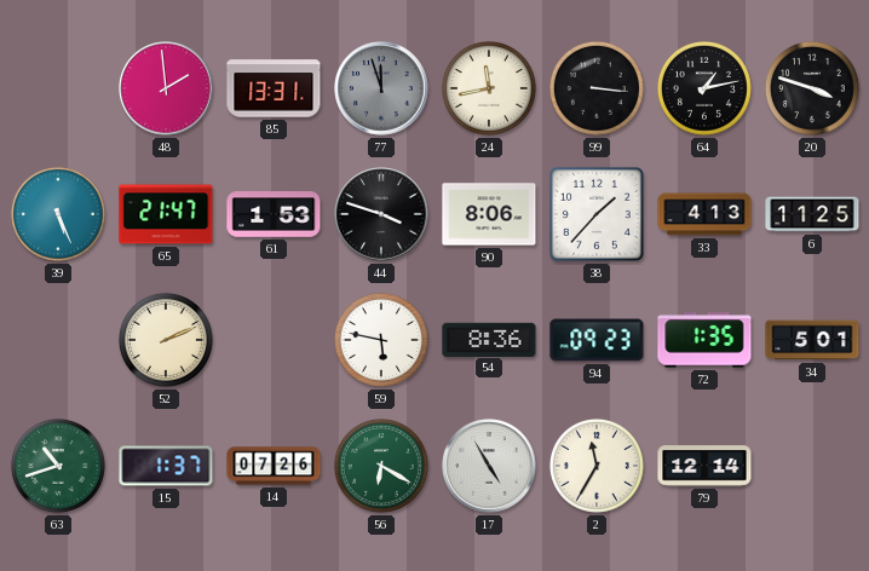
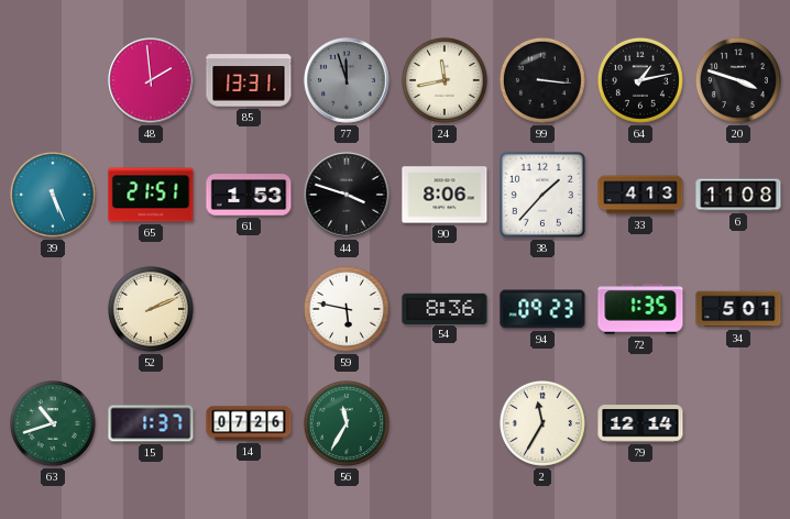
65: 21:47 -> 21:51 (151, 195)
6: 11:25 -> 11:08 (738, 195)
56: 6:20 -> 11:35 (347, 423)
17: 4:55 -> none (489, 466)
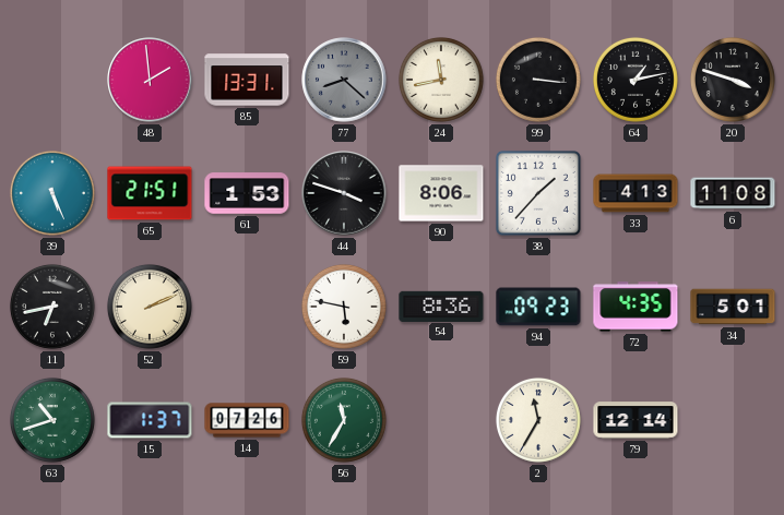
77: 11:57 -> 8:22 (344, 80)
11: none -> 6:43 (52, 307)
72: 1:35 -> 4:35 (635, 307)
